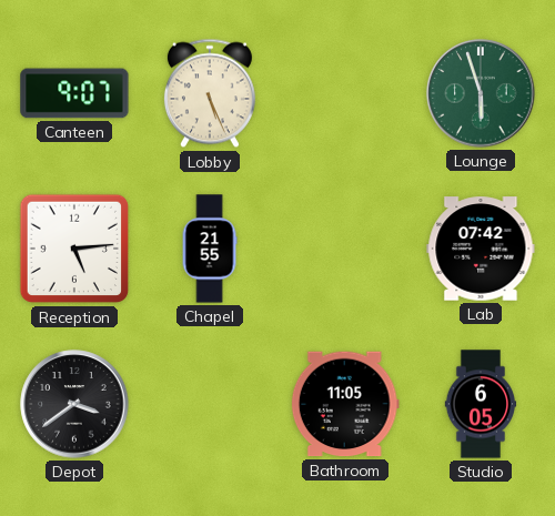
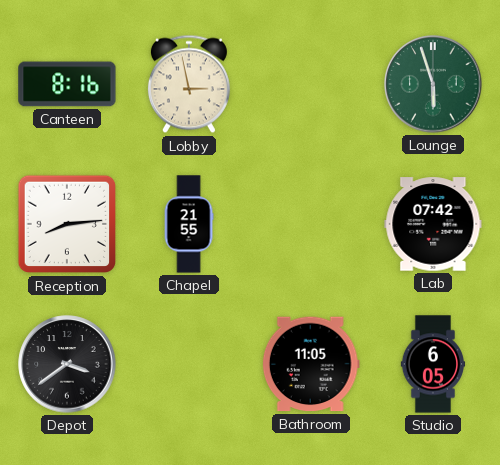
Canteen: 9:07 -> 8:16 (67, 84)
Lobby: 5:26 -> 2:58 (189, 84)
Reception: 5:14 -> 8:14 (67, 224)
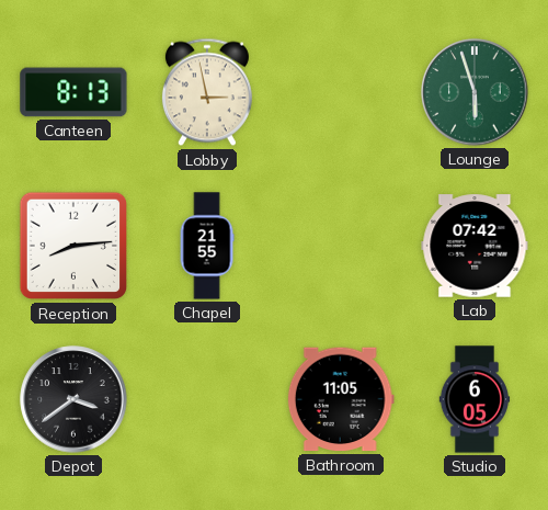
Canteen: 8:16 -> 8:13 (73, 92)
